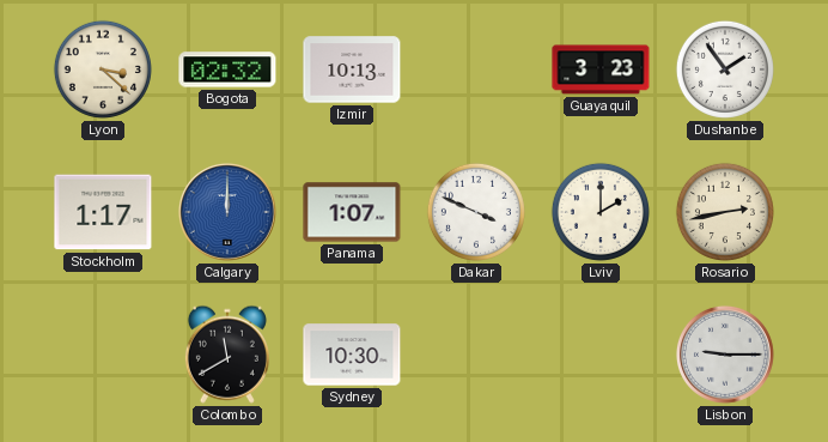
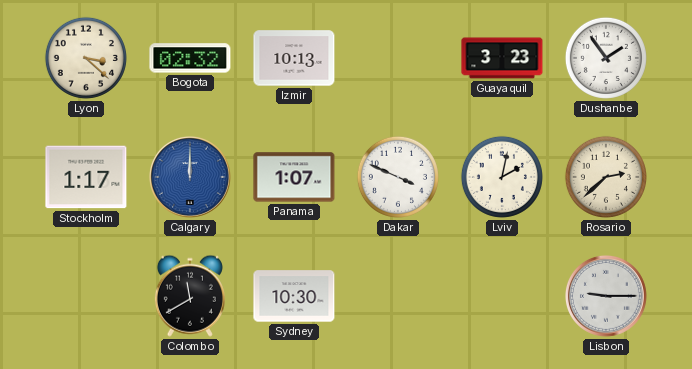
Lviv: 2:00 -> 2:02 (502, 177)
Rosario: 2:43 -> 2:38 (606, 177)
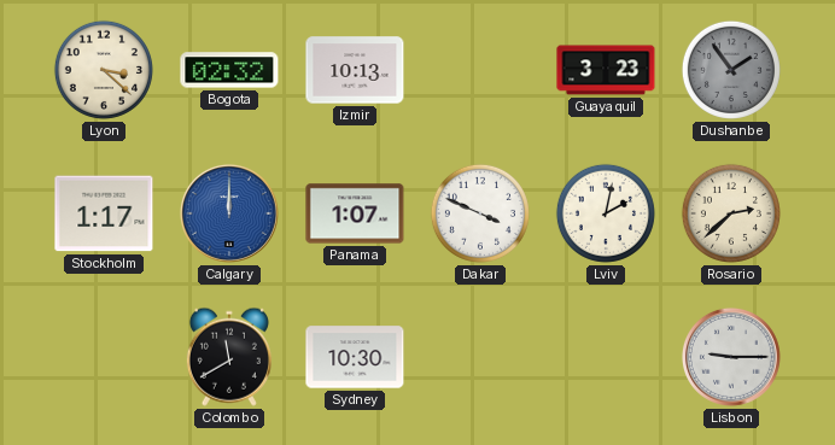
Dushanbe dial: white -> grey (731, 70)
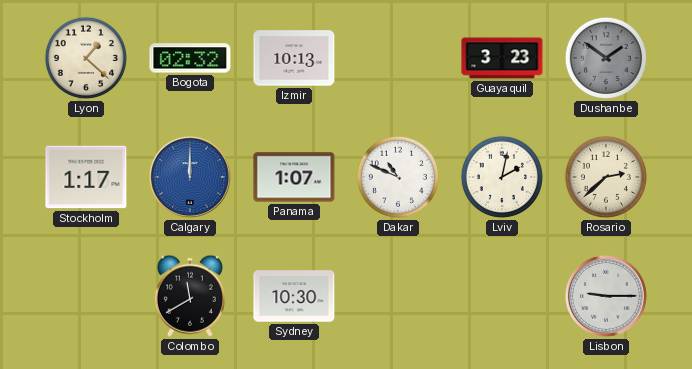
Lyon: 3:22 -> 1:22 (86, 58)
Dushanbe: 1:54 -> 1:51 (606, 58)
Dakar: 3:49 -> 10:49 (398, 177)
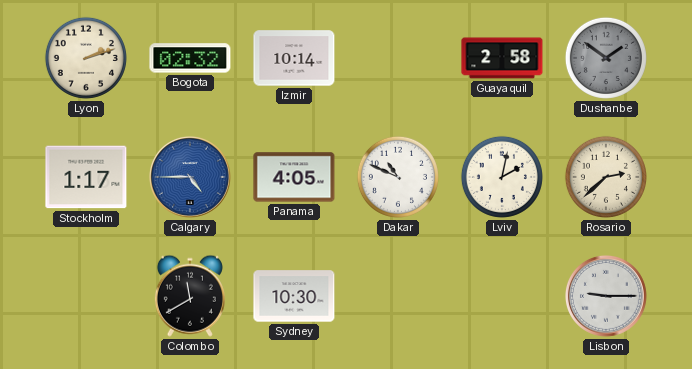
Lyon: 1:22 -> 2:12 (86, 58)
Izmir: 10:13 -> 10:14 (294, 58)
Guayaquil: 3:23 -> 2:58 (502, 58)
Calgary: 12:00 -> 4:45 (190, 177)
Panama: 1:07 -> 4:05 (294, 177)
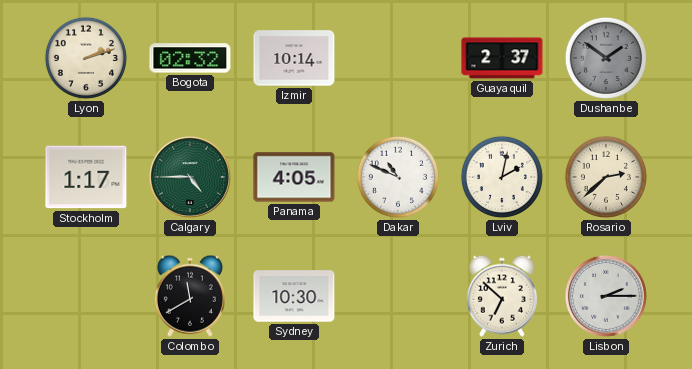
Guayaquil: 2:58 -> 2:37 (502, 58)
Calgary dial: blue -> green (190, 177)
Zurich: none -> 6:52 (502, 296)
Lisbon: 9:15 -> 2:15 (606, 296)
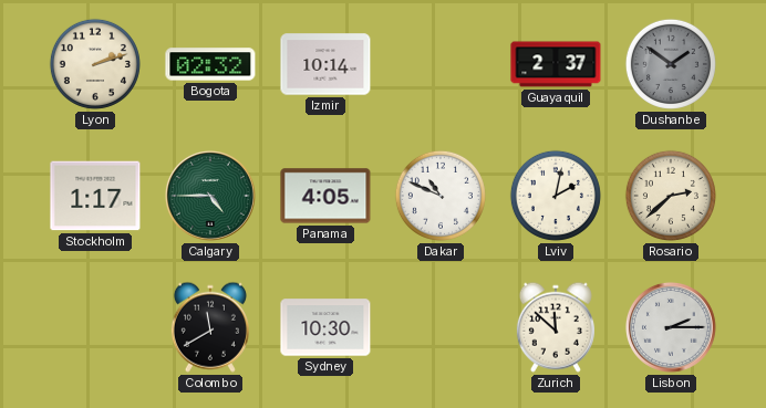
Zurich: 6:52 -> 11:52 (556, 327)
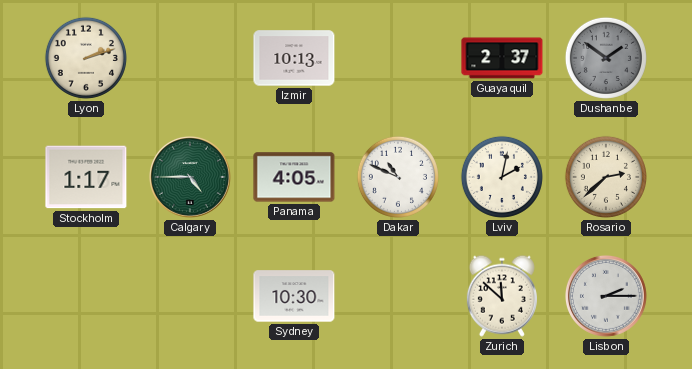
Bogota: 02:32 -> none (210, 64)
Izmir: 10:14 -> 10:13 (294, 58)
Colombo: 11:40 -> none (210, 327)
